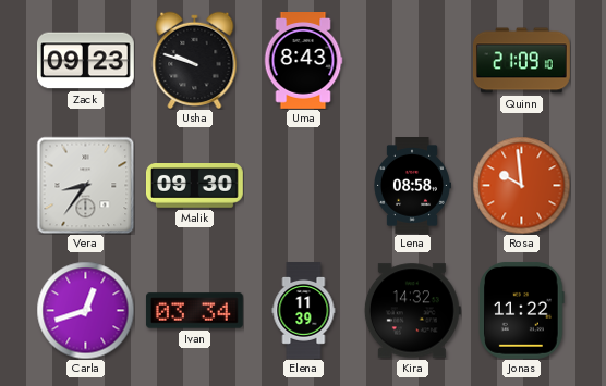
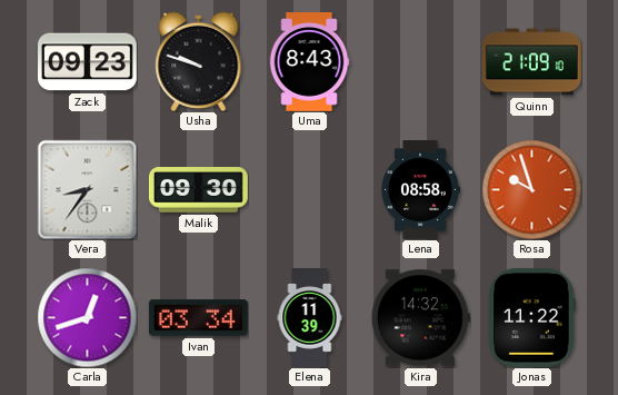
Rosa: 9:59 -> 9:57 (531, 189)
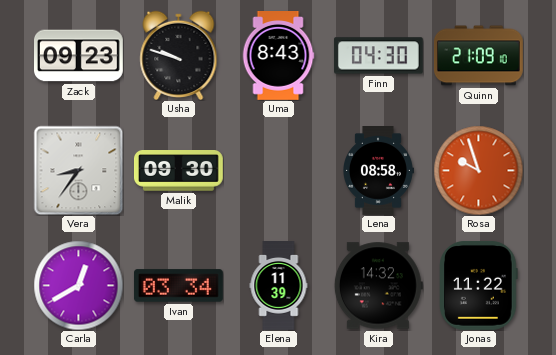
Finn: none -> 04:30 (378, 56)
Carla: 12:42 -> 12:40 (78, 285)
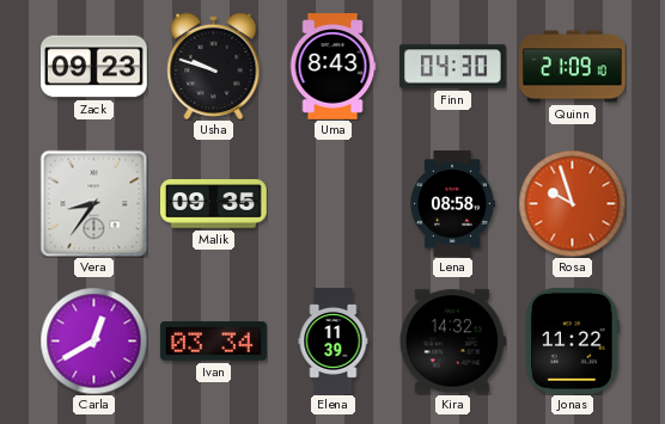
Malik: 09:30 -> 09:35 (214, 204)
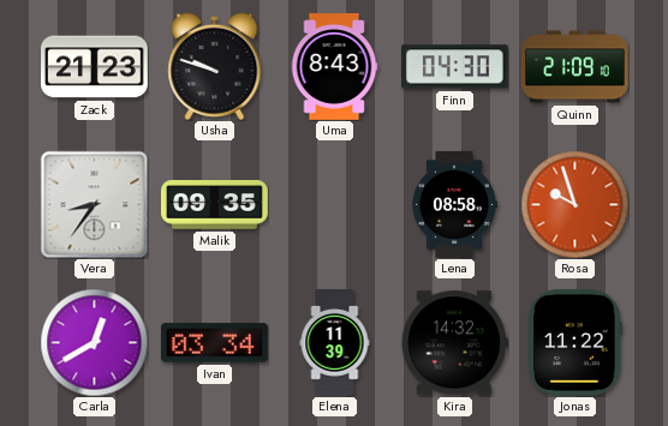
Zack: 09:23 -> 21:23 (95, 67)
